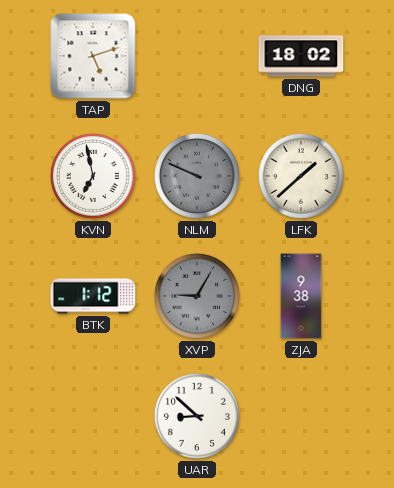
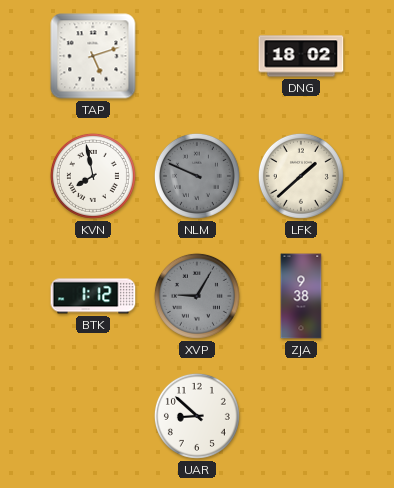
KVN: 6:58 -> 7:58 (93, 176)
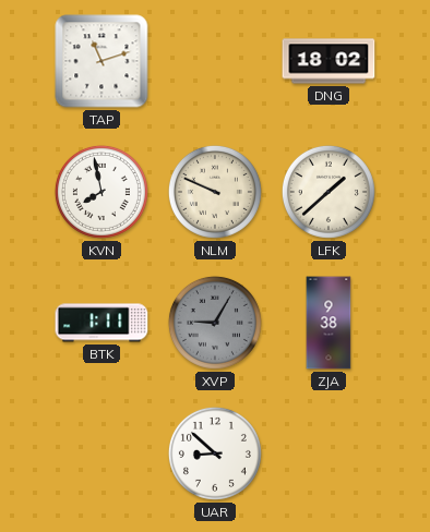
TAP: 5:12 -> 11:12 (101, 61)
NLM dial: grey -> cream (215, 192)
BTK: 1:12 -> 1:11 (101, 323)
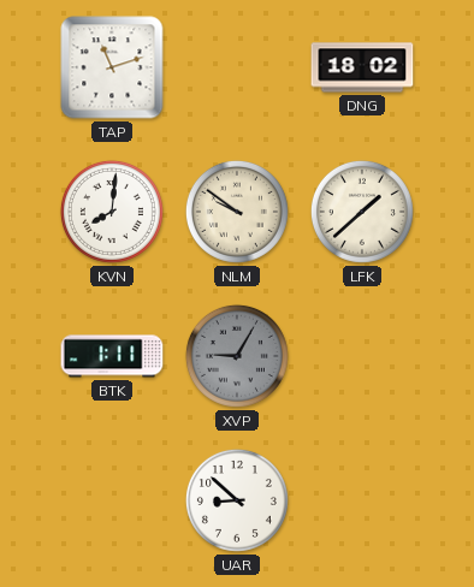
KVN: 7:58 -> 8:01 (112, 212)
NLM: 9:49 -> 9:51 (237, 212)
ZJA: 9:38 -> none (329, 323)
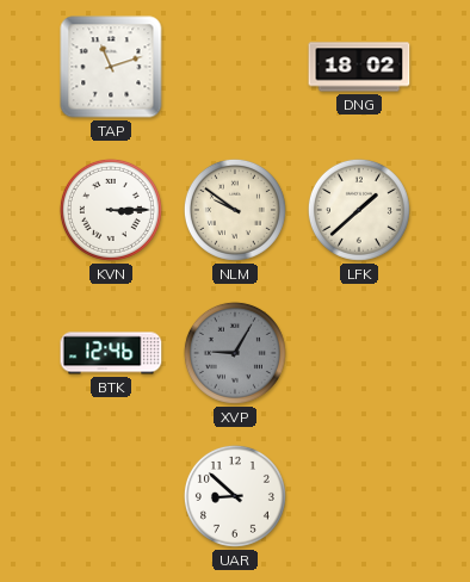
KVN: 8:01 -> 3:15 (111, 210)
BTK: 1:11 -> 12:46 (111, 353)
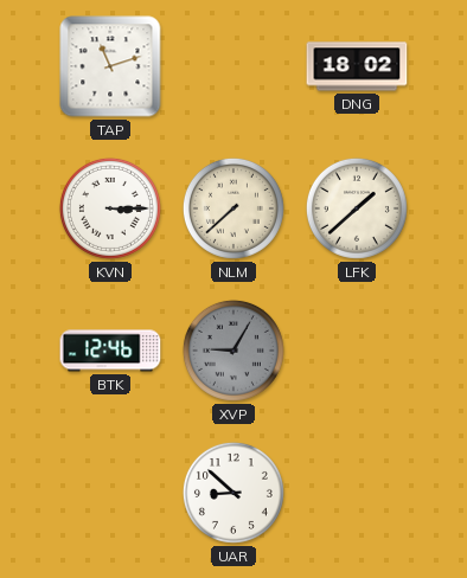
NLM: 9:51 -> 7:38 (233, 208)
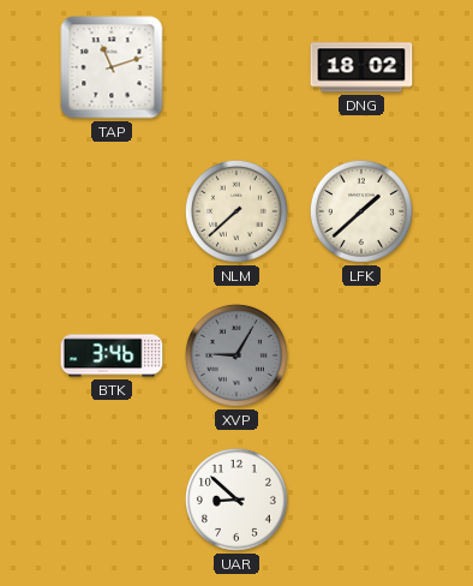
KVN: 3:15 -> none (110, 208)
BTK: 12:46 -> 3:46 (112, 355)
